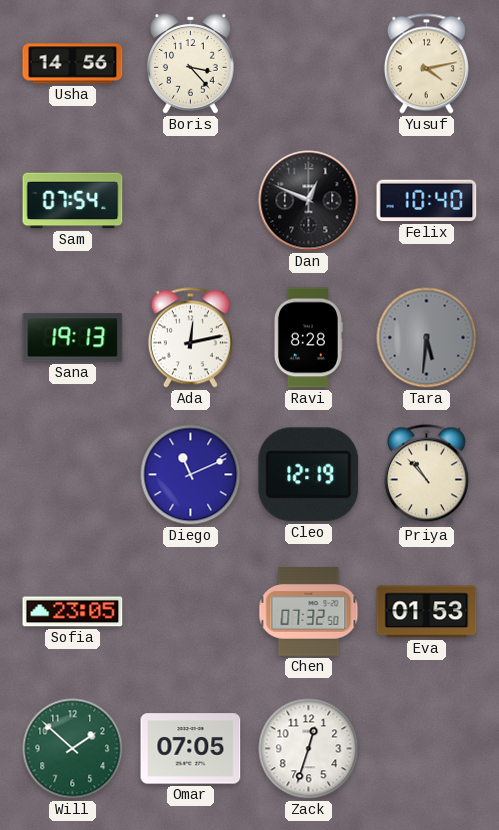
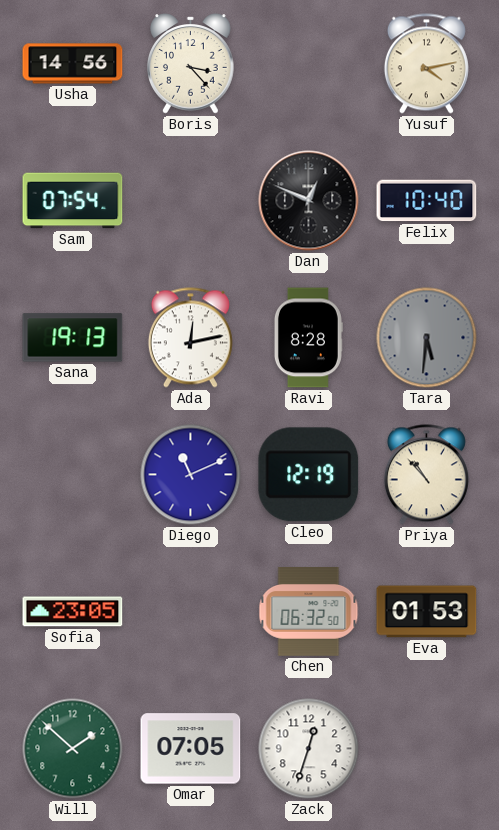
Chen: 07:32 -> 06:32 (309, 612)
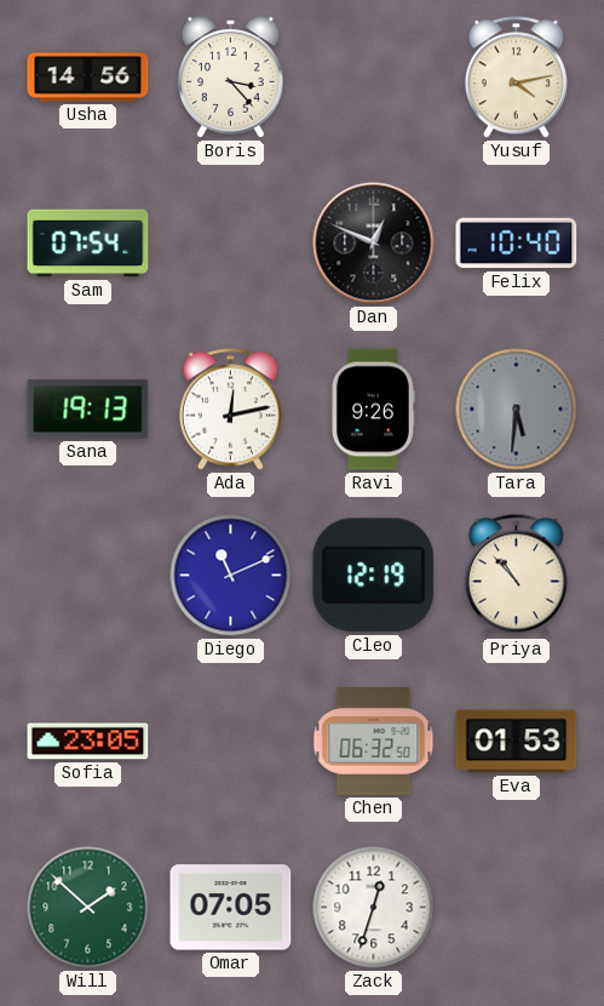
Ravi: 8:28 -> 9:26 (373, 410)
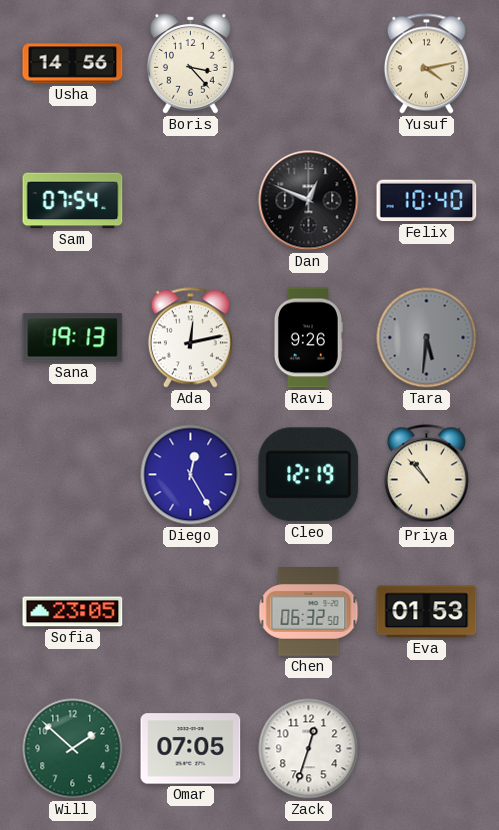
Diego: 11:11 -> 12:25 (191, 475)
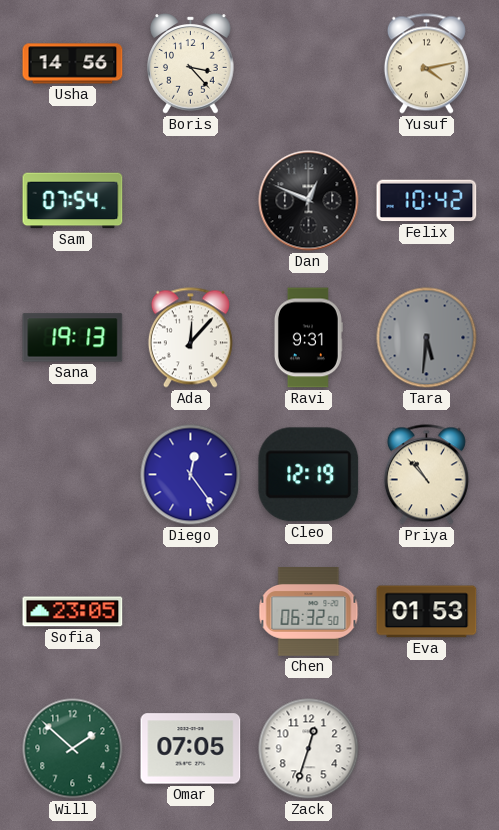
Felix: 10:40 -> 10:42 (427, 201)
Ada: 12:13 -> 12:07 (190, 338)
Ravi: 9:26 -> 9:31 (308, 338)
Diego: 12:25 -> 12:24 (191, 475)
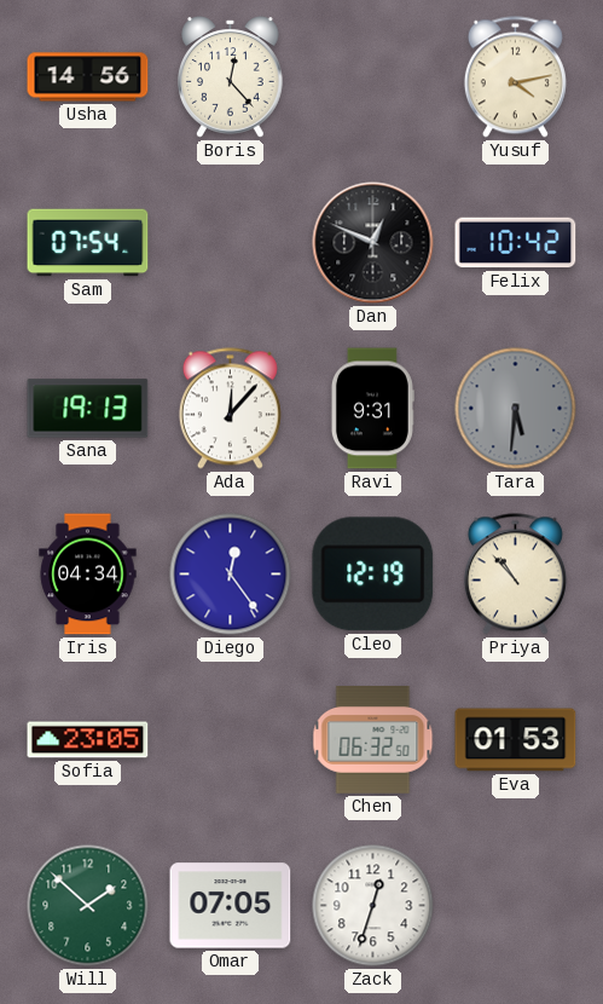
Boris: 3:23 -> 12:23 (231, 77)
Iris: none -> 04:34 (88, 575)
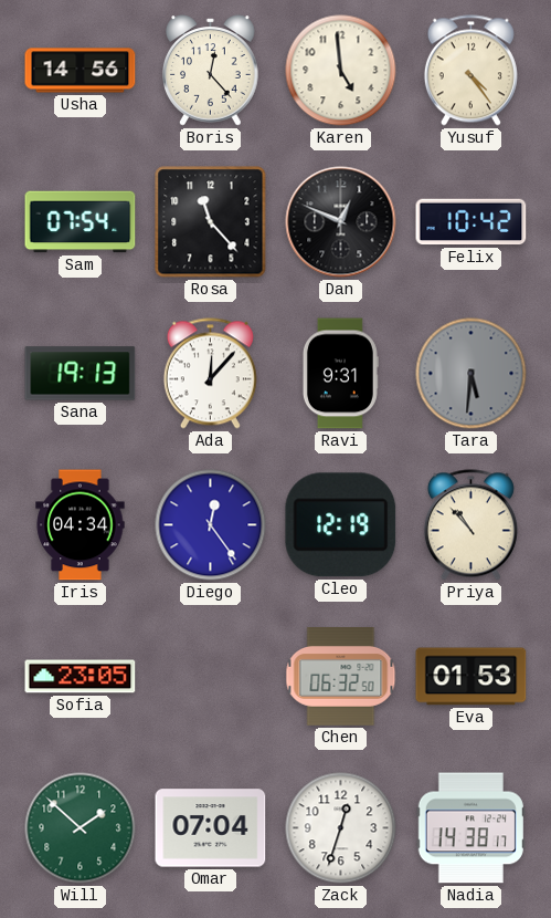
Karen: none -> 4:59 (341, 71)
Yusuf: 4:13 -> 4:24 (470, 71)
Rosa: none -> 11:23 (211, 222)
Omar: 07:05 -> 07:04 (211, 828)
Nadia: none -> 14:38 (470, 828)
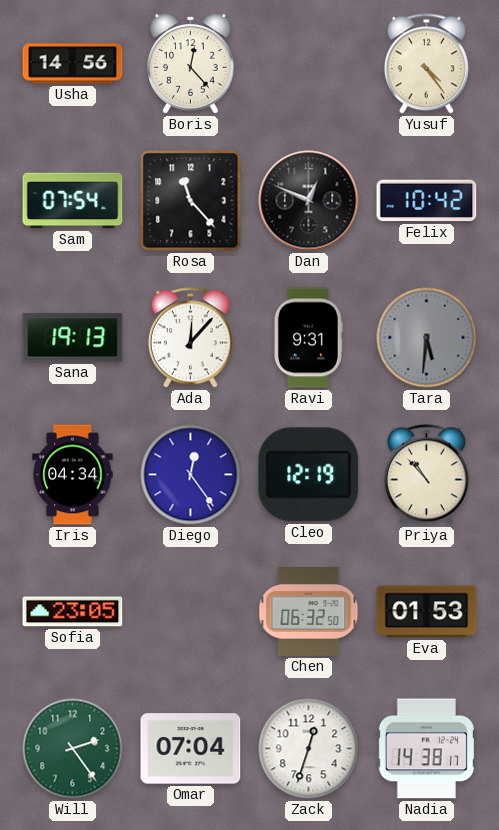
Karen: 4:59 -> none (341, 71)
Will: 1:52 -> 2:24 (73, 749)
